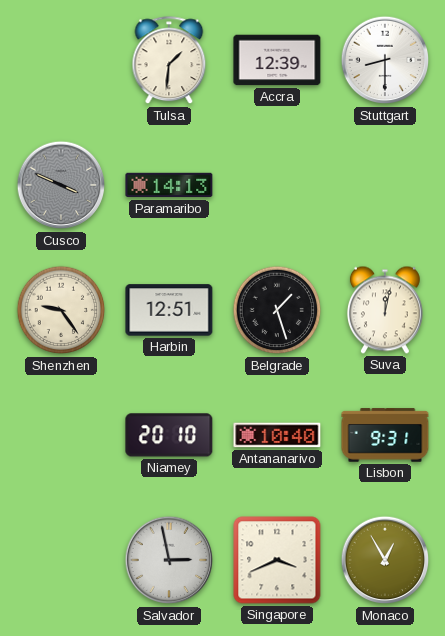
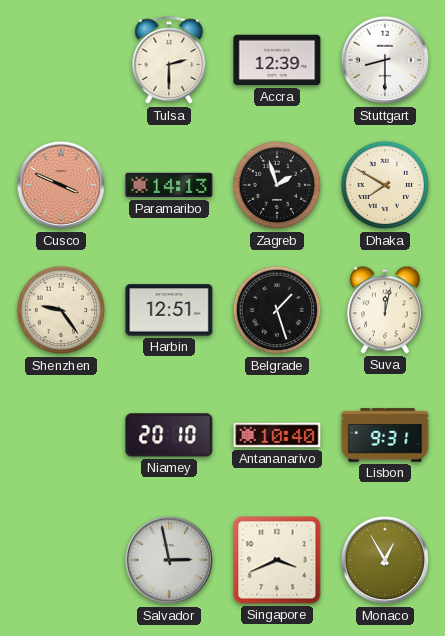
Tulsa: 1:31 -> 2:30 (169, 61)
Cusco dial: grey -> salmon (61, 185)
Zagreb: none -> 1:57 (277, 185)
Dhaka: none -> 7:50 (385, 185)
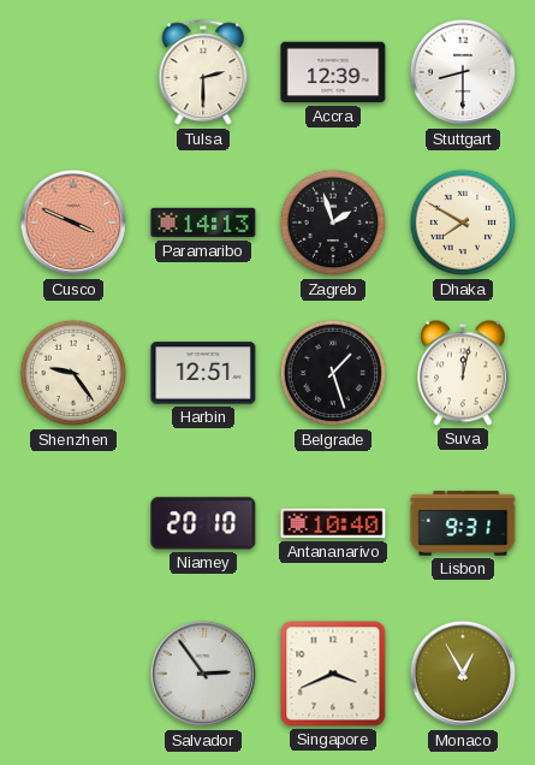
Salvador: 2:58 -> 2:54 (203, 674)
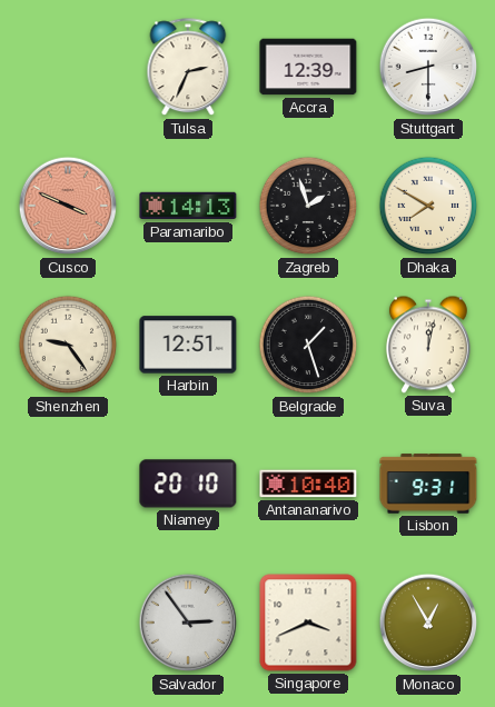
Tulsa: 2:30 -> 2:34 (188, 68)
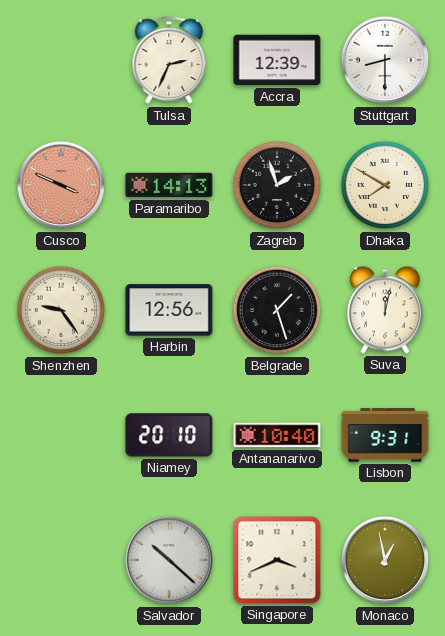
Harbin: 12:51 -> 12:56 (169, 310)
Salvador: 2:54 -> 10:22 (169, 560)
Monaco: 12:55 -> 12:58 (385, 560)
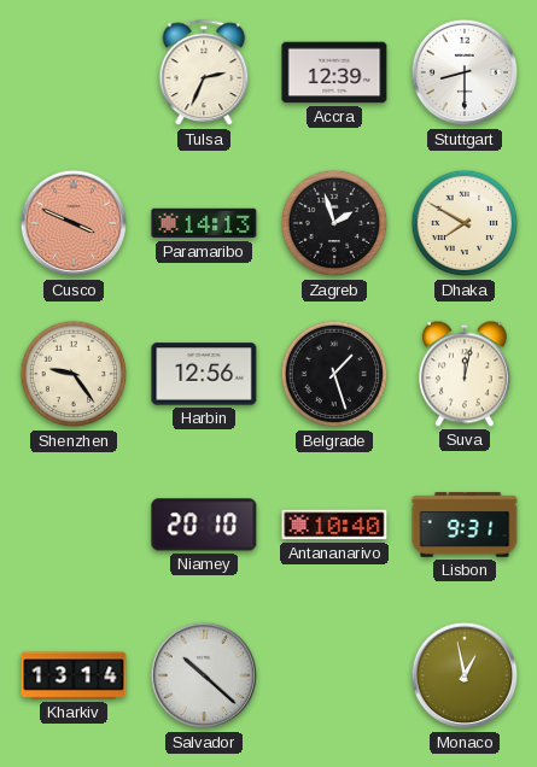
Kharkiv: none -> 13:14 (74, 675)
Singapore: 3:41 -> none (277, 560)
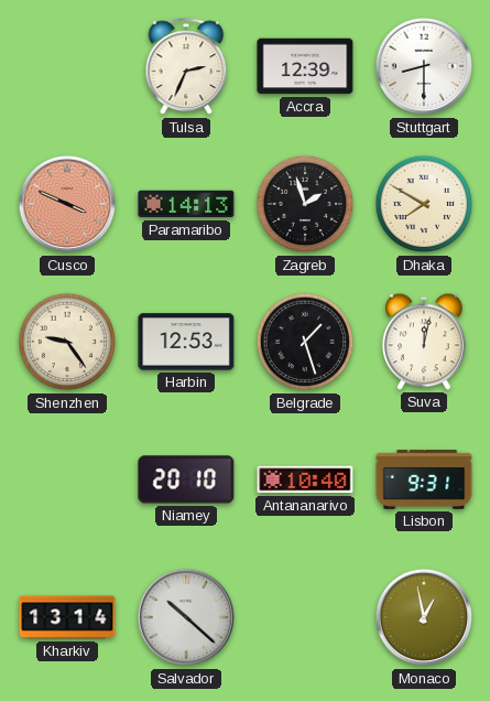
Harbin: 12:56 -> 12:53 (186, 342)
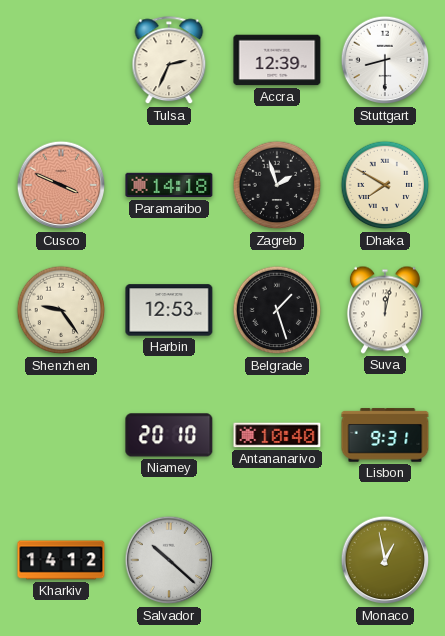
Paramaribo: 14:13 -> 14:18 (169, 185)
Kharkiv: 13:14 -> 14:12 (61, 560)
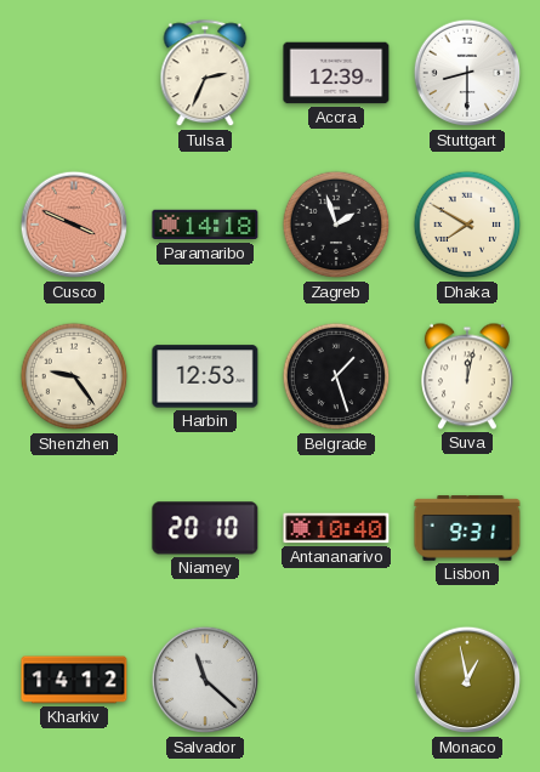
Salvador: 10:22 -> 11:22 (205, 680)
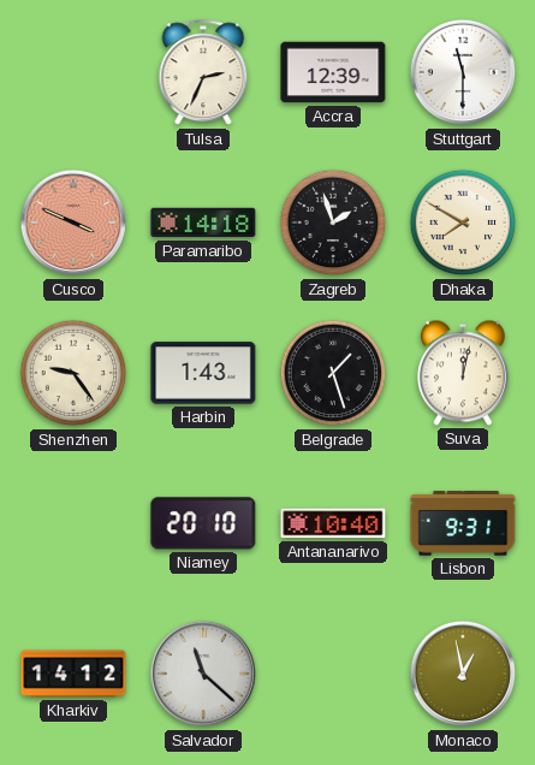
Stuttgart: 8:30 -> 11:30 (463, 72)
Harbin: 12:53 -> 1:43 (203, 373)
